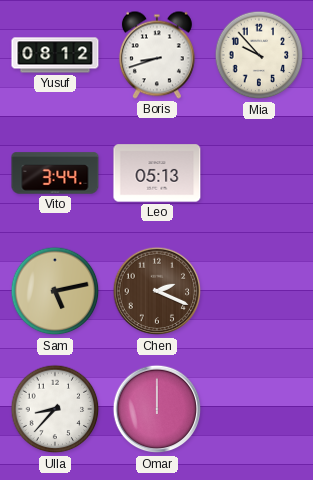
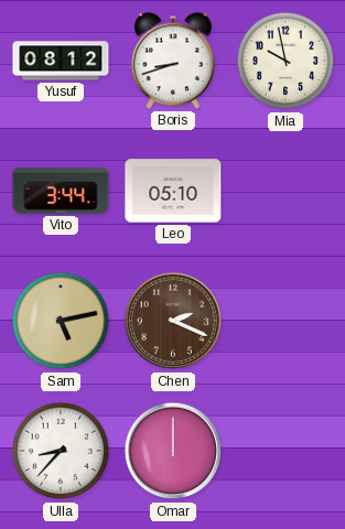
Mia: 9:53 -> 9:58 (285, 61)
Leo: 05:13 -> 05:10 (173, 191)
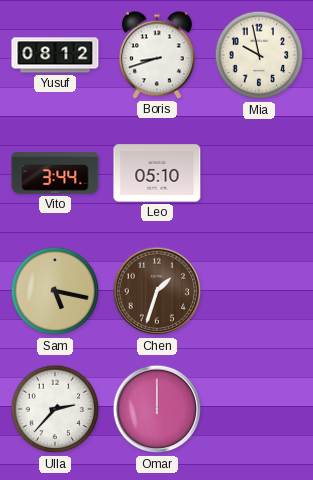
Sam: 5:13 -> 5:17 (55, 291)
Chen: 2:19 -> 1:33 (157, 291)
Ulla: 8:37 -> 2:37 (55, 409)
